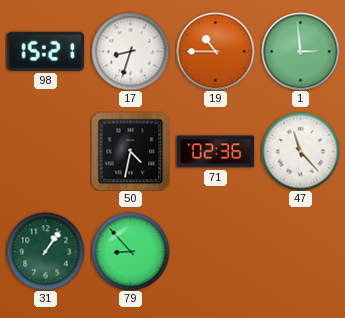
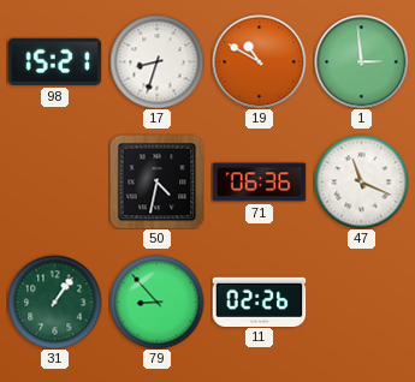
19: 10:45 -> 10:50 (259, 61)
71: 02:36 -> 06:36 (259, 183)
47: 11:23 -> 11:19 (361, 181)
11: none -> 02:26 (259, 302)
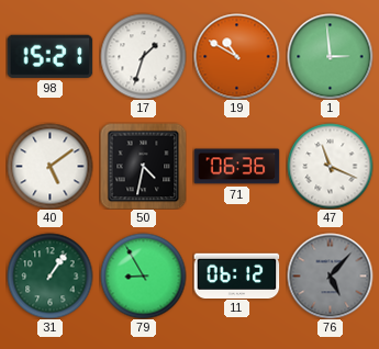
17: 8:33 -> 1:33 (143, 56)
40: none -> 5:09 (49, 166)
79: 8:53 -> 8:55 (143, 275)
11: 02:26 -> 06:12 (236, 275)
76: none -> 5:07 (330, 275)
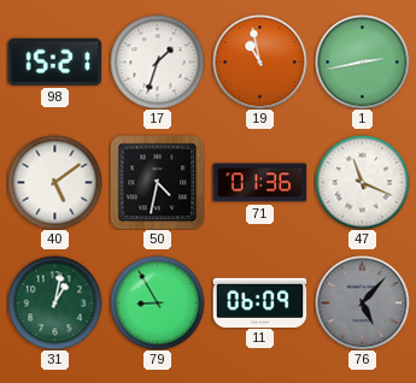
19: 10:50 -> 10:58 (259, 61)
1: 2:59 -> 2:43 (362, 61)
71: 06:36 -> 01:36 (259, 183)
31: 1:06 -> 1:02 (54, 302)
11: 06:12 -> 06:09 (259, 302)
